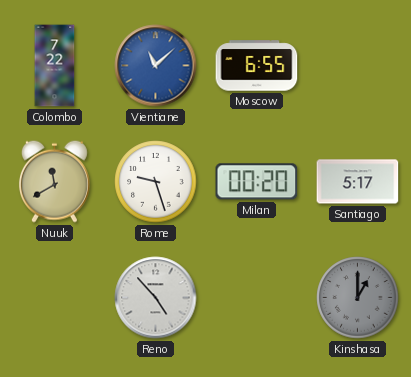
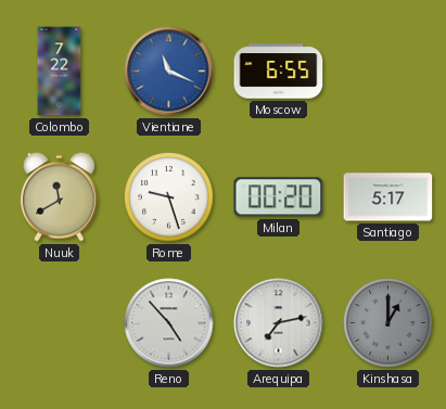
Vientiane: 11:08 -> 11:19 (169, 72)
Arequipa: none -> 7:13 (279, 323)
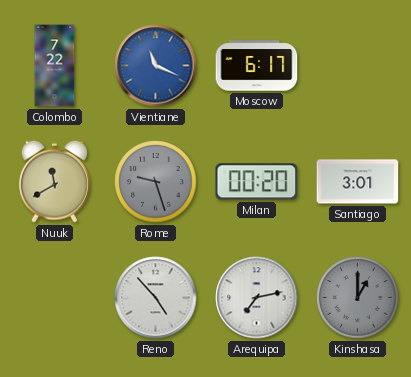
Moscow: 6:55 -> 6:17 (257, 66)
Rome dial: white -> grey (156, 182)
Santiago: 5:17 -> 3:01 (358, 182)
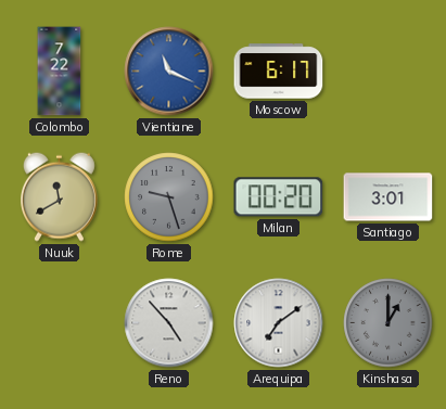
Arequipa: 7:13 -> 7:09 (279, 323)
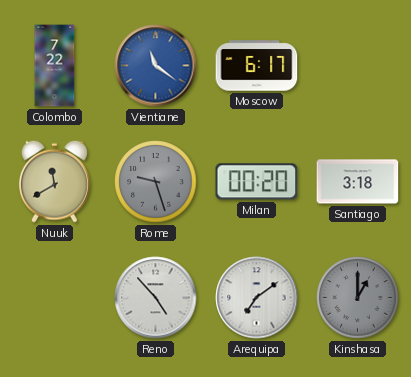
Vientiane: 11:19 -> 11:21 (156, 66)
Santiago: 3:01 -> 3:18 (358, 182)
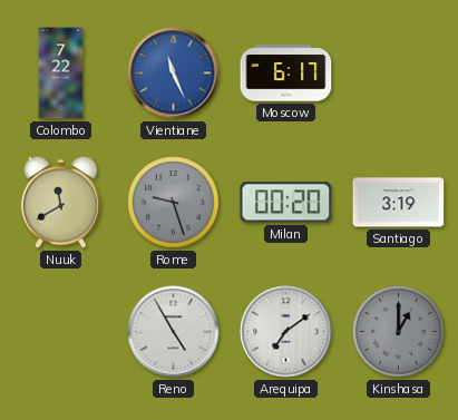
Vientiane: 11:21 -> 11:26 (174, 74)
Santiago: 3:18 -> 3:19 (399, 203)
Reno: 4:53 -> 4:55 (174, 332)
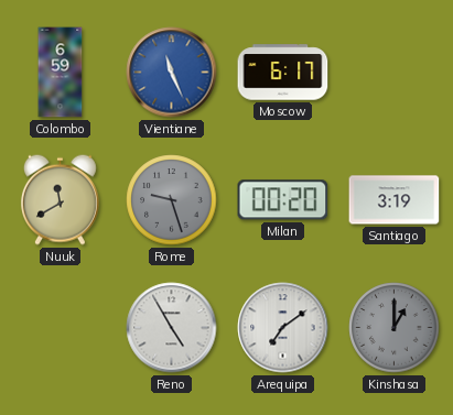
Colombo: 7:22 -> 6:59 (61, 73)
